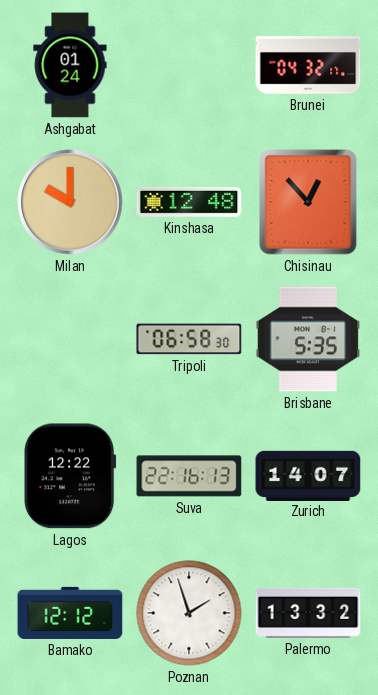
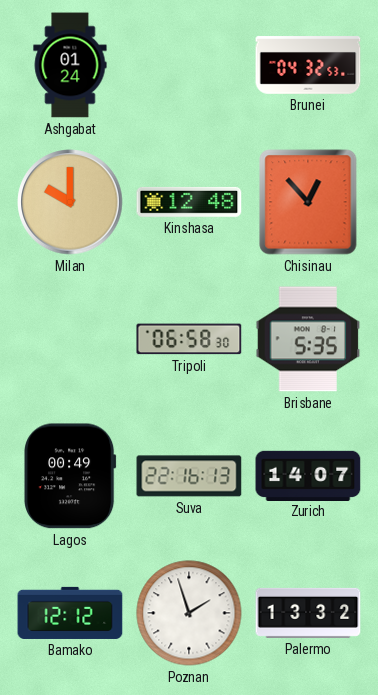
Brunei: 04:32:17 -> 04:32:53 (308, 65)
Lagos: 12:22 -> 00:49 (70, 476)
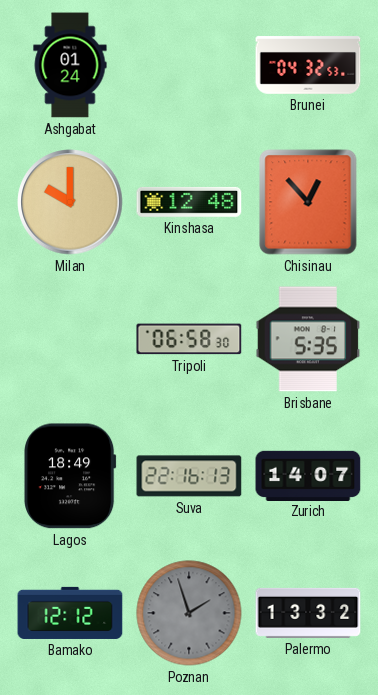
Lagos: 00:49 -> 18:49 (70, 476)
Poznan dial: white -> grey (189, 613)
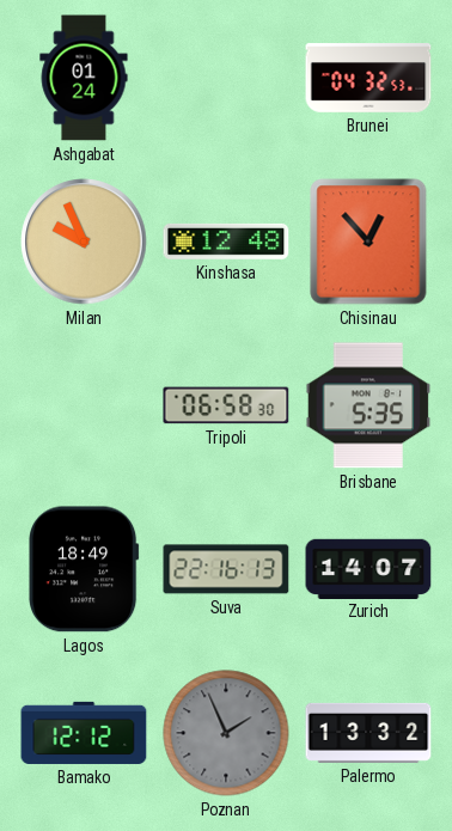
Milan: 10:00 -> 9:56 (84, 242)
Poznan: 1:57 -> 1:56 (226, 733)
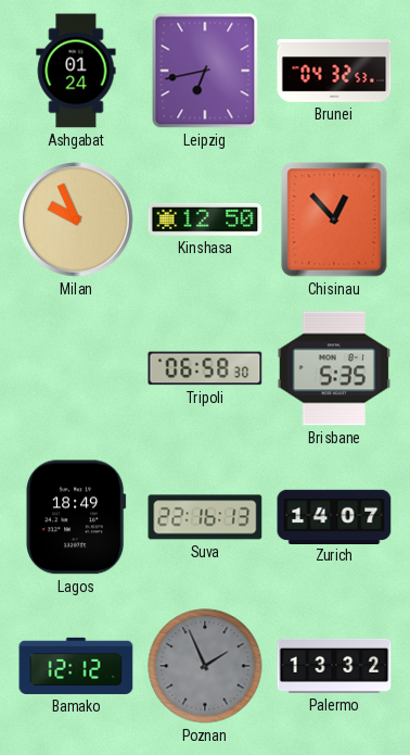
Leipzig: none -> 6:43 (205, 71)
Kinshasa: 12:48 -> 12:50 (205, 219)
